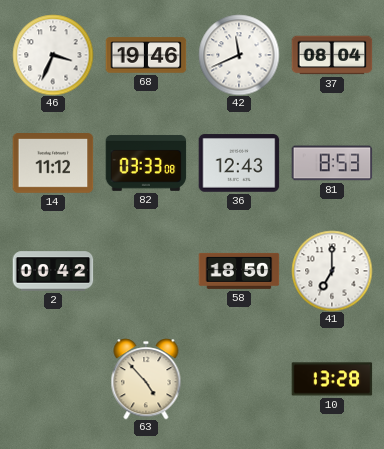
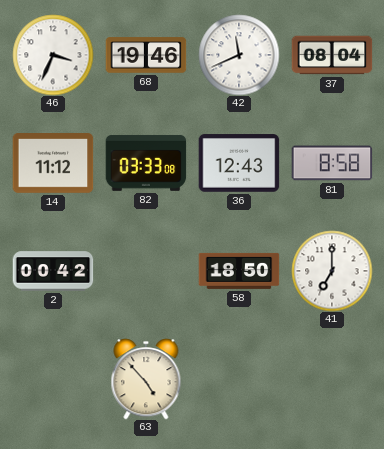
81: 8:53 -> 8:58 (332, 163)
10: 13:28 -> none (332, 379)
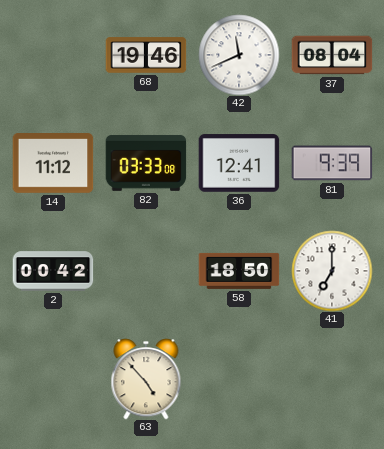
46: 3:34 -> none (53, 55)
36: 12:43 -> 12:41 (239, 163)
81: 8:58 -> 9:39 (332, 163)
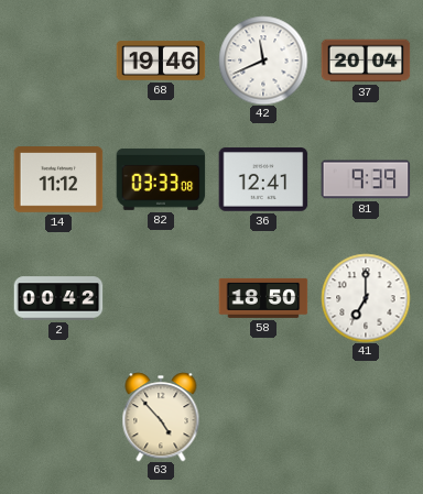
37: 08:04 -> 20:04 (366, 61)
